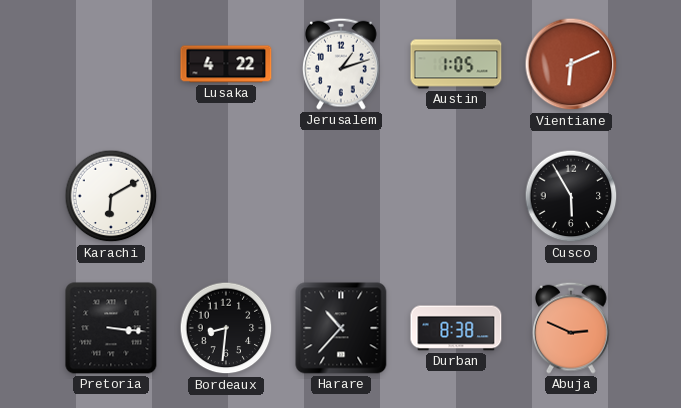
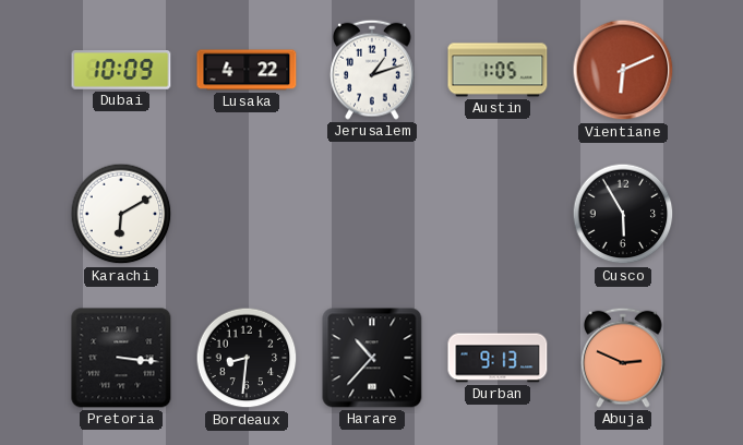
Dubai: none -> 10:09 (121, 70)
Durban: 8:38 -> 9:13 (498, 358)
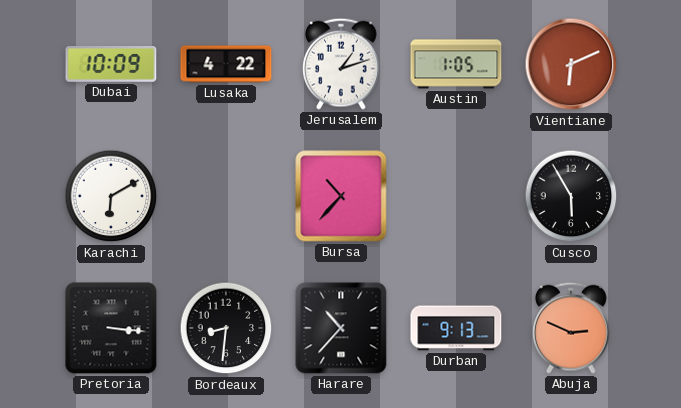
Bursa: none -> 10:37 (341, 196)
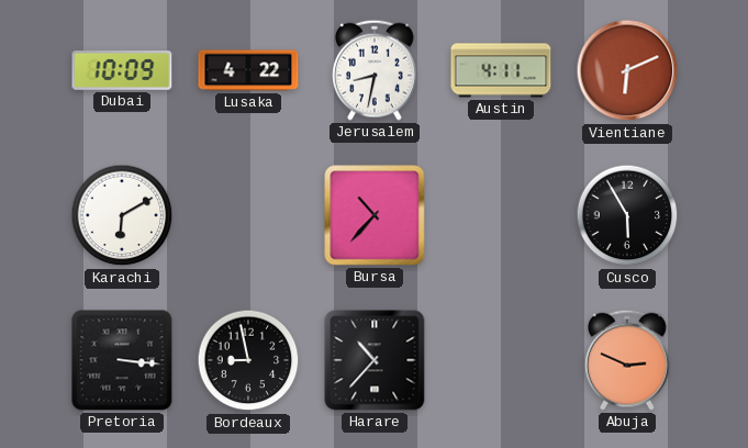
Jerusalem: 1:12 -> 8:32 (376, 70)
Austin: 1:05 -> 4:11 (501, 70)
Bordeaux: 8:31 -> 8:58 (248, 360)
Durban: 9:13 -> none (456, 328)
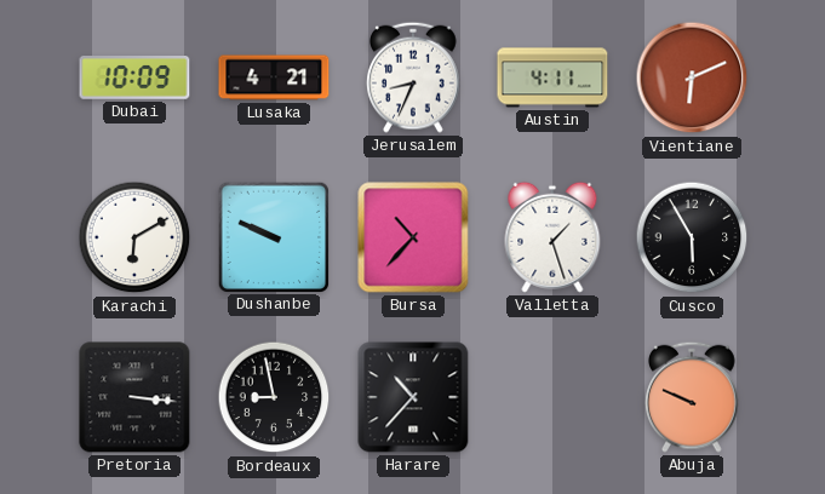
Lusaka: 4:22 -> 4:21 (274, 77)
Jerusalem: 8:32 -> 8:34 (414, 77)
Dushanbe: none -> 9:49 (273, 236)
Valletta: none -> 1:27 (552, 237)
Abuja: 2:49 -> 9:49 (693, 397)
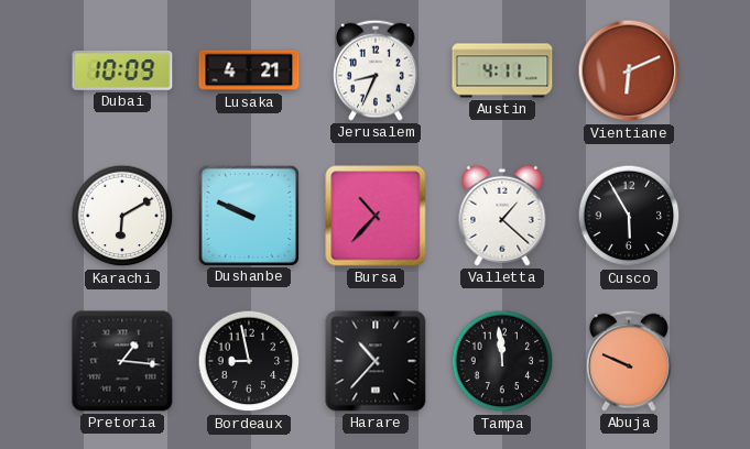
Valletta: 1:27 -> 1:22 (502, 216)
Pretoria: 3:16 -> 1:16 (122, 361)
Tampa: none -> 11:59 (502, 361)
